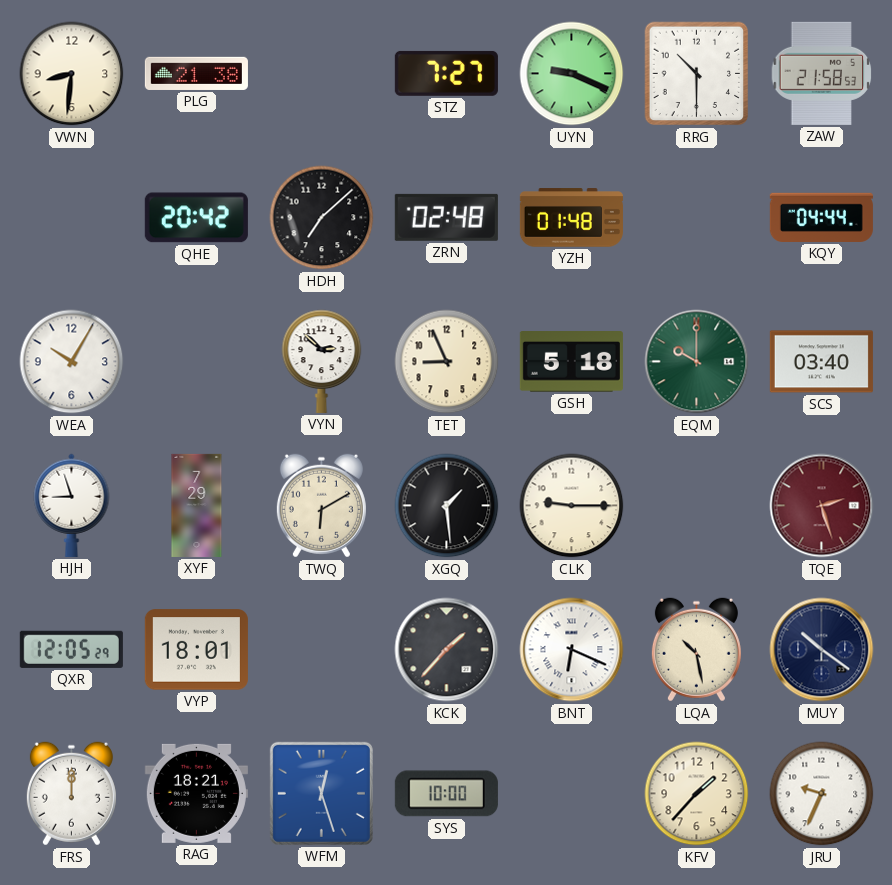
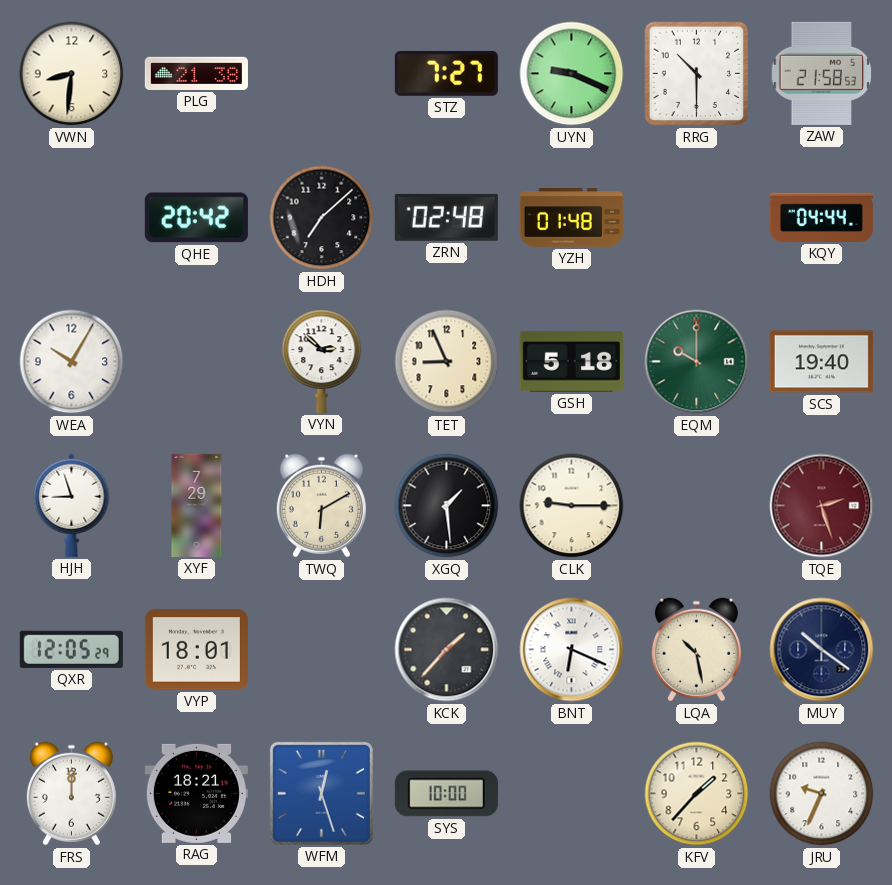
SCS: 03:40 -> 19:40 (821, 362)
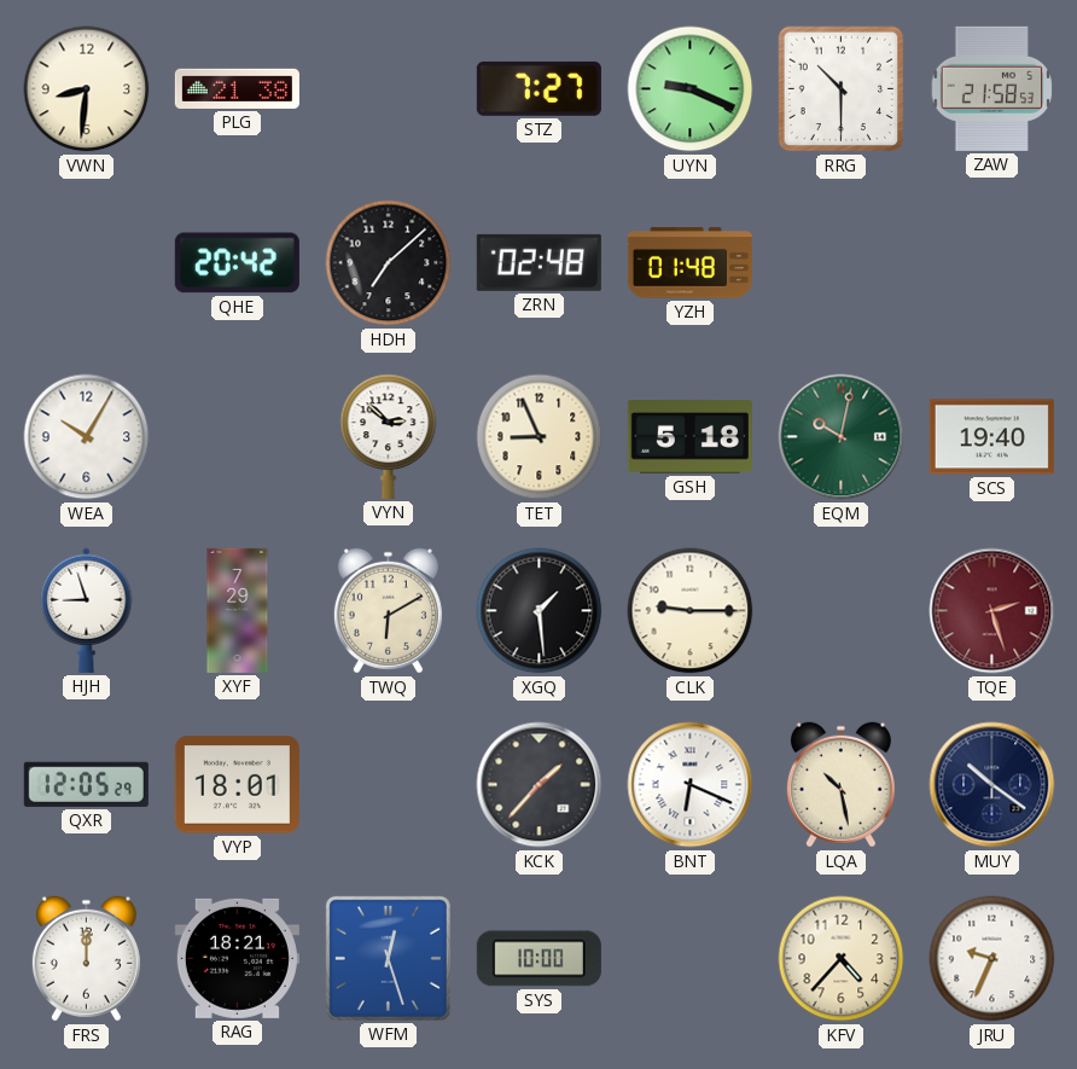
KQY: 04:44 -> none (821, 217)
EQM: 10:00 -> 10:02 (842, 437)
KFV: 1:37 -> 4:37 (842, 959)
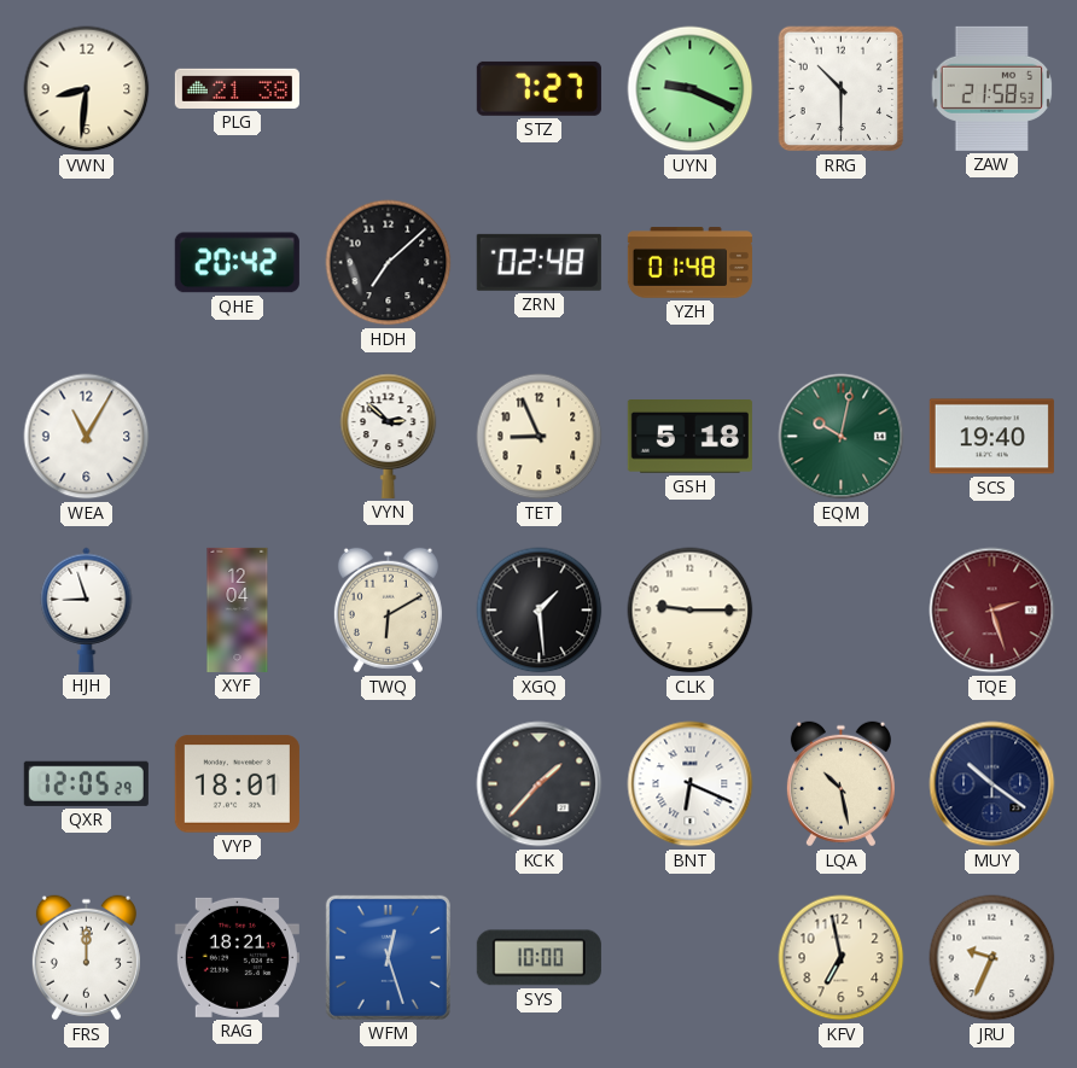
WEA: 10:05 -> 11:05 (87, 437)
XYF: 7:29 -> 12:04 (238, 609)
KFV: 4:37 -> 6:58 (842, 958)
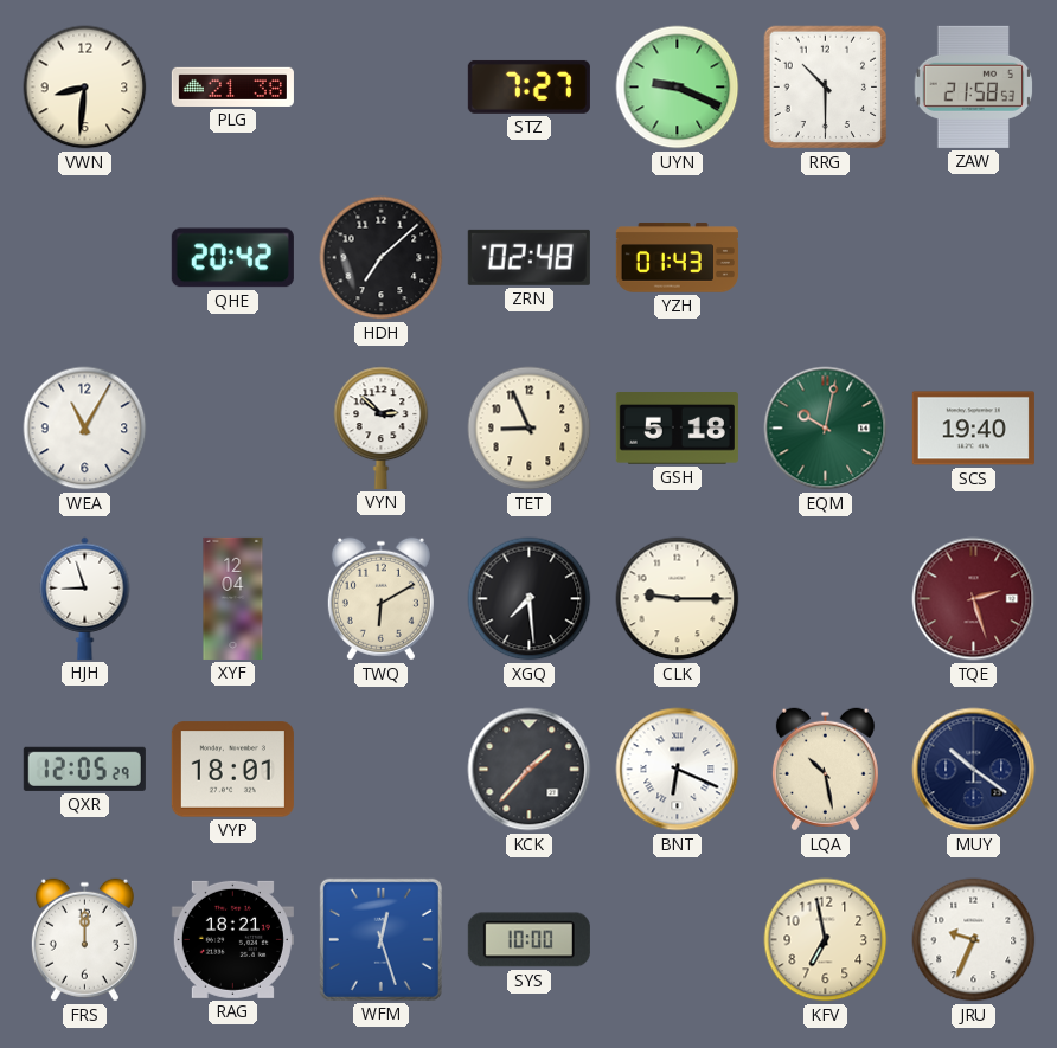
YZH: 01:48 -> 01:43 (677, 258)
XGQ: 1:29 -> 7:29 (530, 599)
